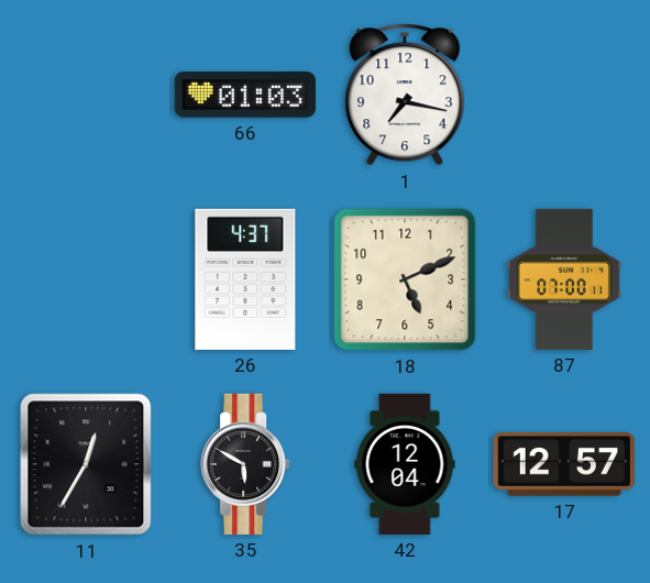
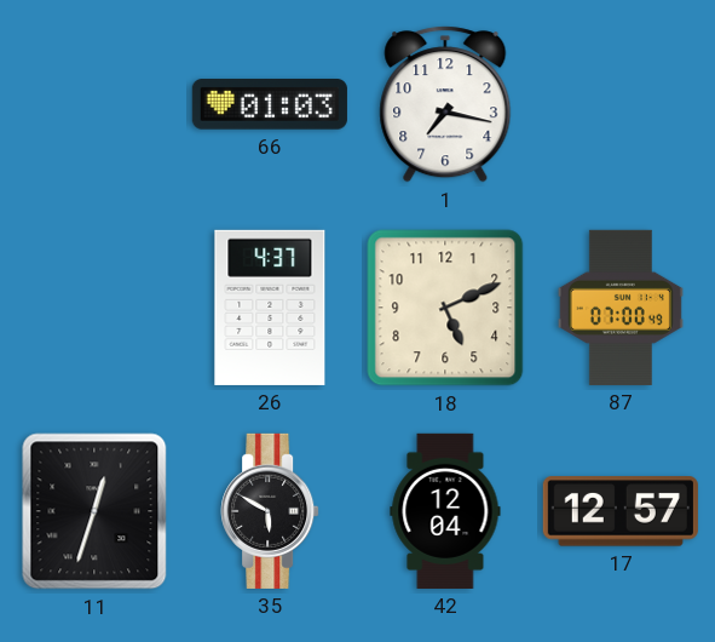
87: 07:00:11 -> 07:00:49 (621, 308)
11: 12:35 -> 12:33 (94, 511)
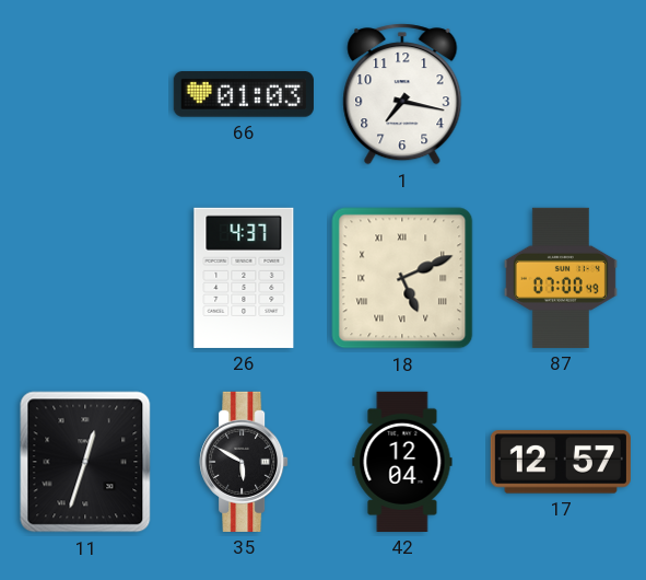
18 numerals: Arabic -> Roman (402, 278)
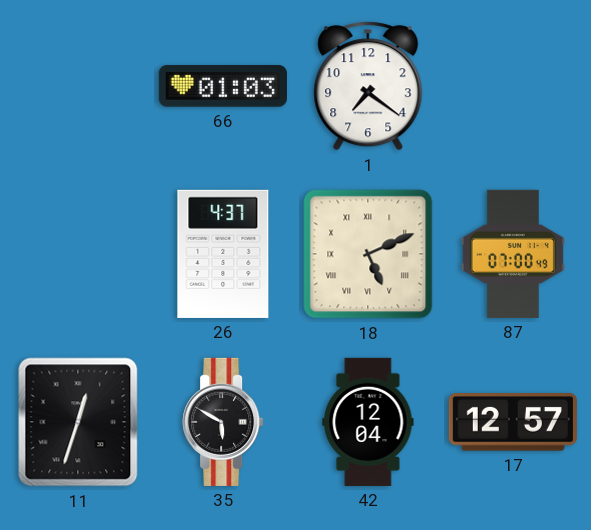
1: 7:17 -> 7:21 (368, 86)
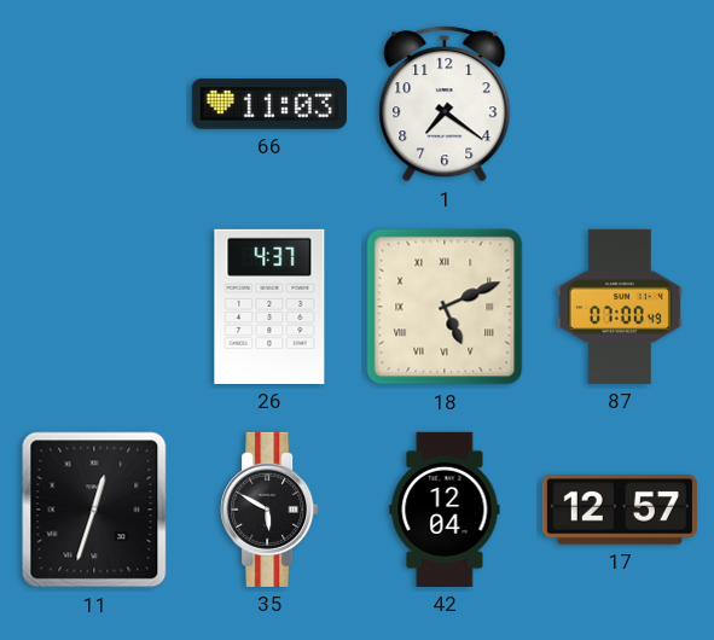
66: 01:03 -> 11:03 (269, 104)
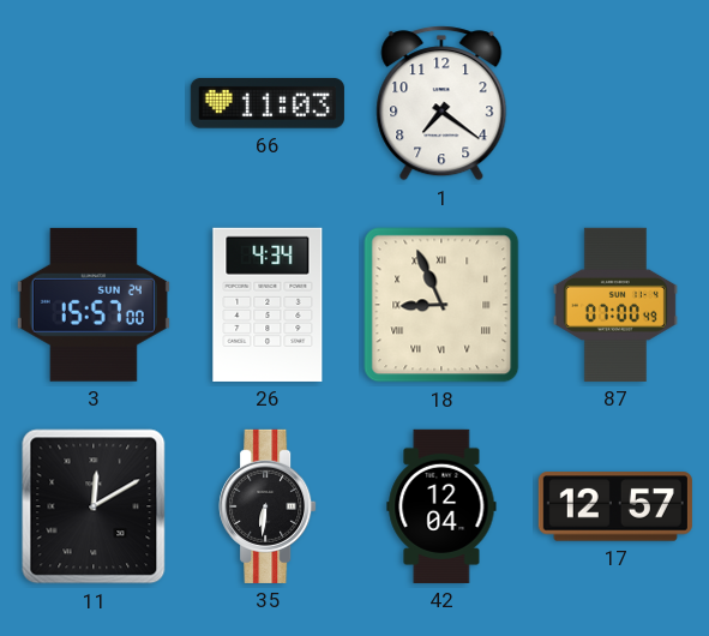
3: none -> 15:57 (94, 305)
26: 4:37 -> 4:34 (268, 305)
18: 5:11 -> 8:56 (441, 305)
11: 12:33 -> 12:10 (94, 506)
35: 5:50 -> 6:31 (268, 506)
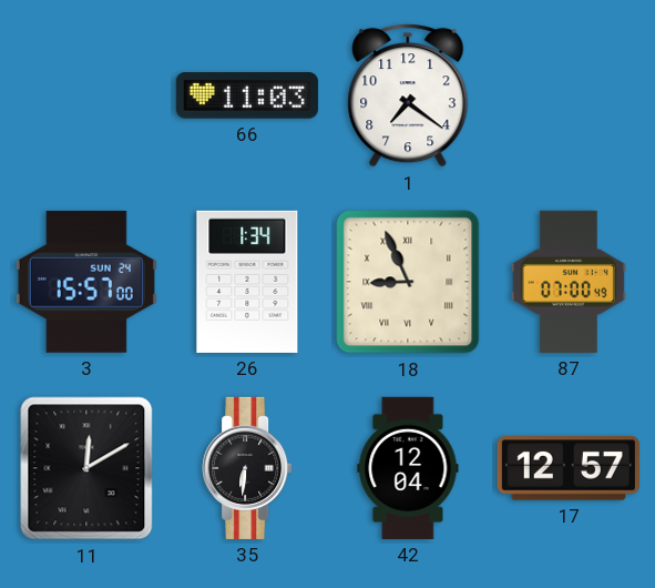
26: 4:34 -> 1:34 (247, 282)
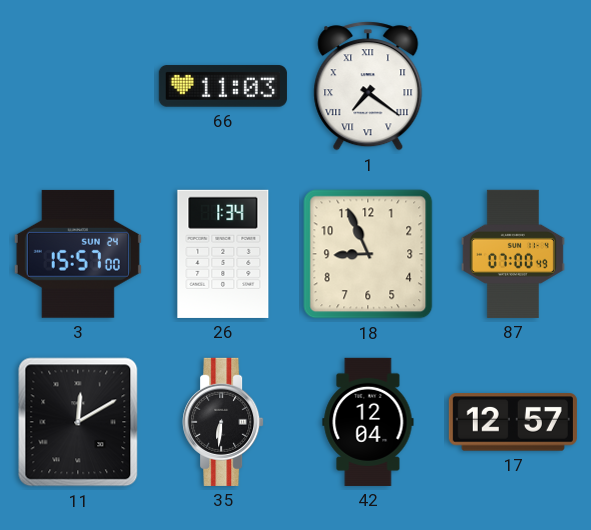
1 numerals: Arabic -> Roman (368, 86)
18 numerals: Roman -> Arabic (368, 254)
